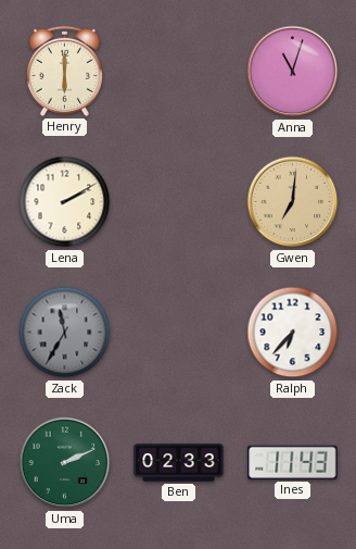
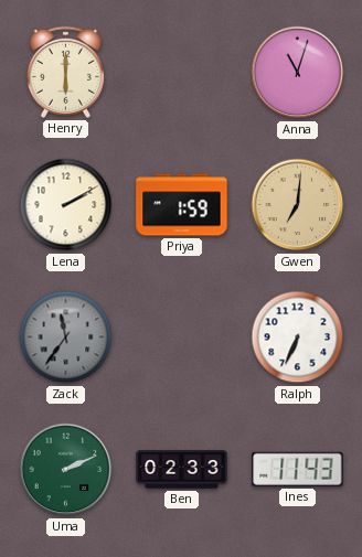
Priya: none -> 1:59 (182, 205)
Zack: 11:35 -> 11:36 (66, 338)
Ralph: 6:37 -> 6:34 (298, 338)
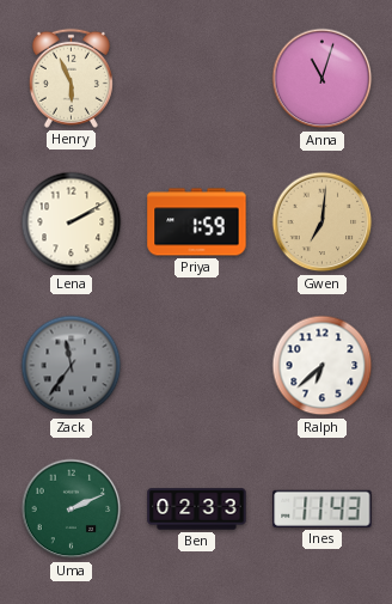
Henry: 6:00 -> 5:56 (71, 78)
Ralph: 6:34 -> 6:38 (323, 366)
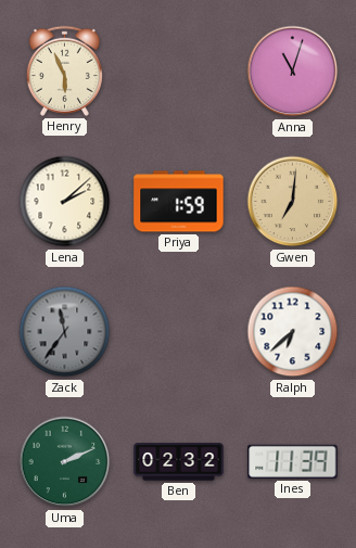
Lena: 2:10 -> 2:08 (65, 202)
Ben: 02:33 -> 02:32 (179, 462)
Ines: 11:43 -> 11:39 (293, 461)
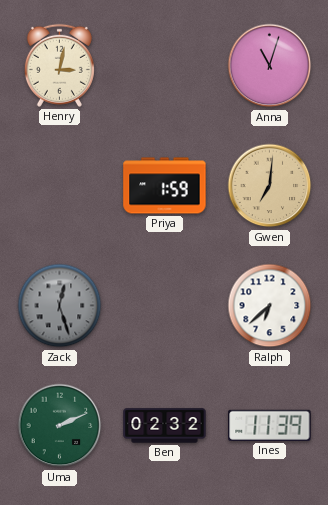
Henry: 5:56 -> 3:02 (59, 65)
Lena: 2:08 -> none (65, 202)
Zack: 11:36 -> 12:27 (60, 306)
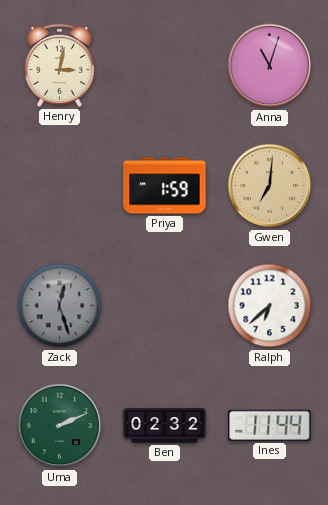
Ines: 11:39 -> 11:44 (270, 425)
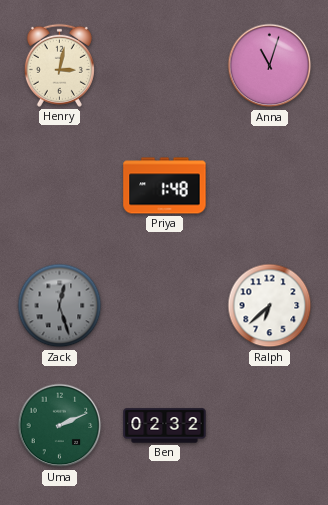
Priya: 1:59 -> 1:48 (165, 186)
Gwen: 7:01 -> none (270, 186)
Ines: 11:44 -> none (270, 425)
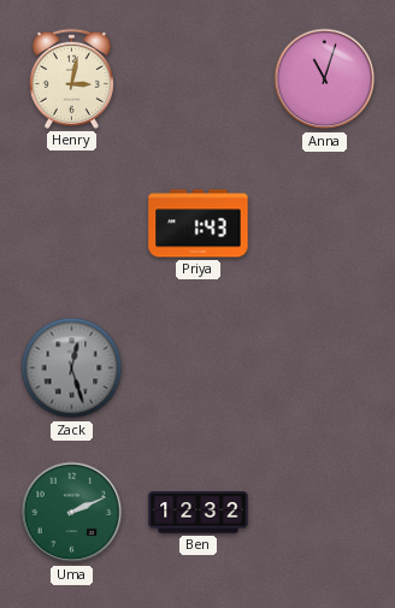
Priya: 1:48 -> 1:43 (199, 224)
Ralph: 6:38 -> none (270, 306)
Ben: 02:32 -> 12:32 (199, 513)
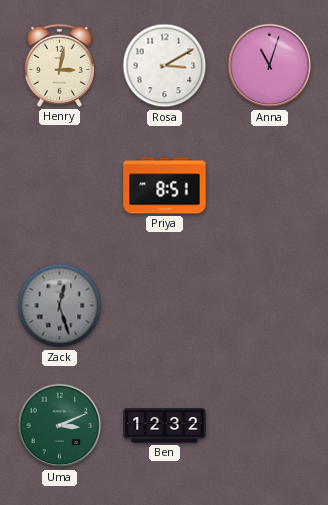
Rosa: none -> 3:10 (165, 66)
Priya: 1:43 -> 8:51 (165, 186)
Uma: 2:11 -> 3:11 (60, 426)
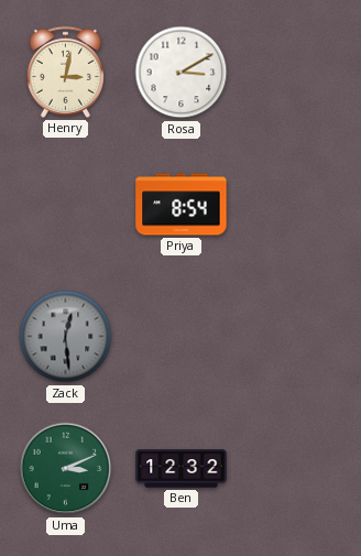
Anna: 11:03 -> none (270, 66)
Priya: 8:51 -> 8:54 (182, 205)
Zack: 12:27 -> 12:29 (66, 337)
